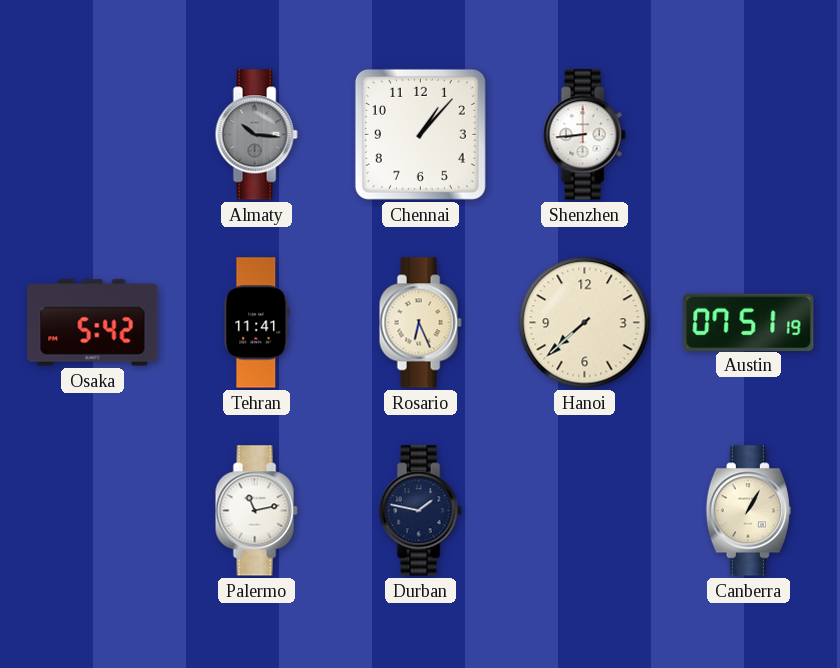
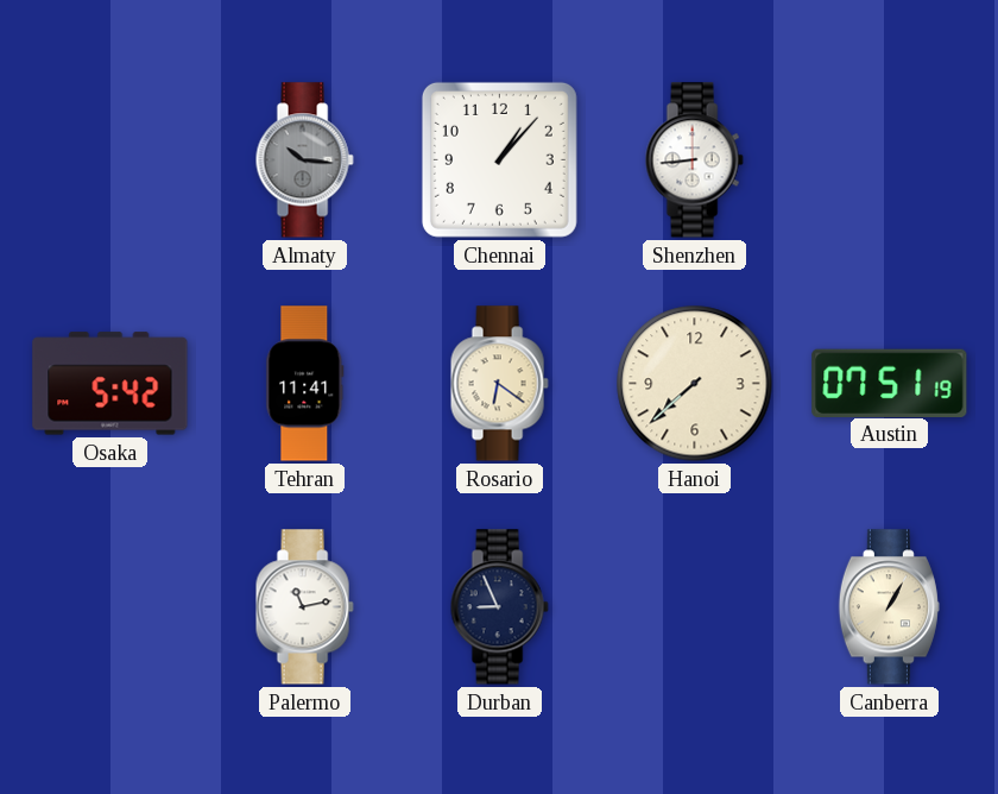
Rosario: 6:26 -> 6:21 (499, 384)
Durban: 1:47 -> 8:56 (499, 607)
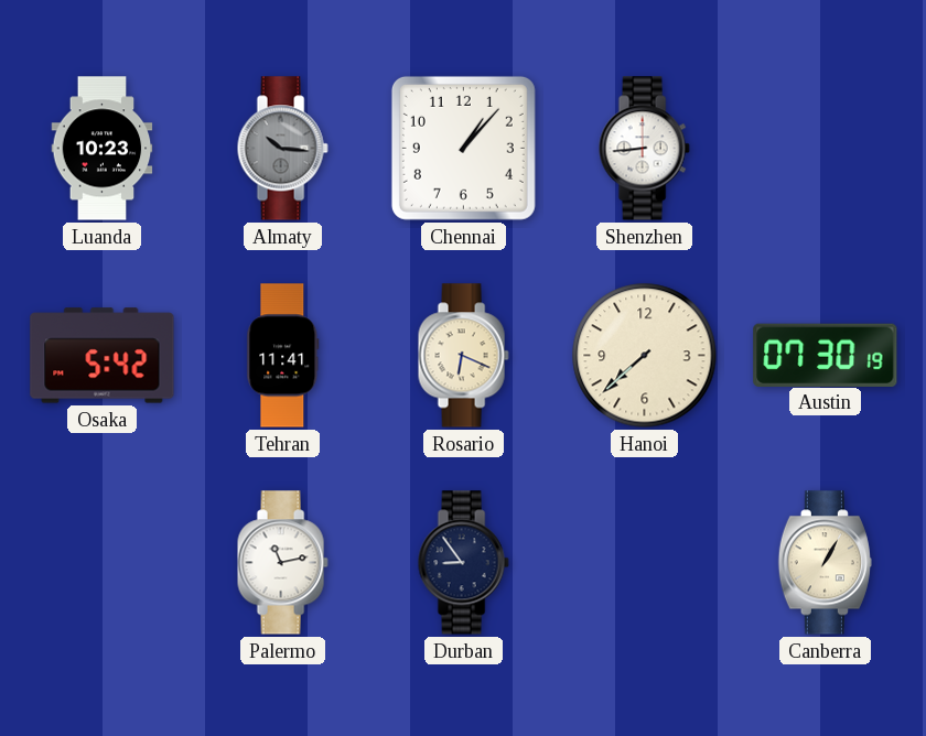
Luanda: none -> 10:23 (103, 149)
Rosario: 6:21 -> 6:19 (463, 356)
Austin: 07:51 -> 07:30 (826, 355)
Durban: 8:56 -> 8:54 (463, 563)
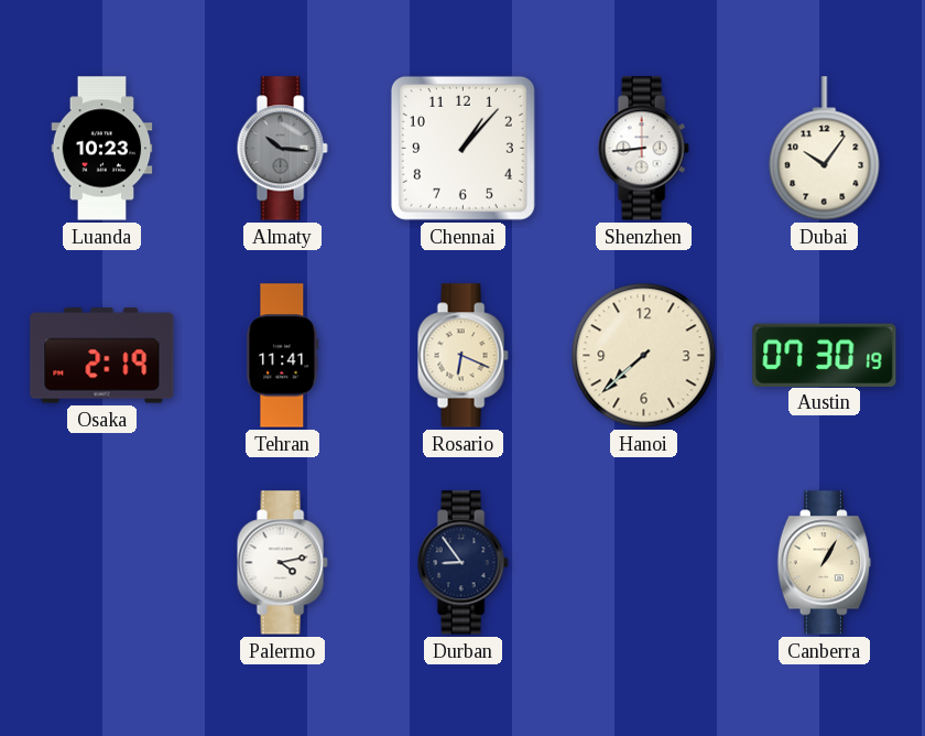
Dubai: none -> 10:06 (825, 149)
Osaka: 5:42 -> 2:19 (102, 356)
Palermo: 11:13 -> 4:13 (282, 563)
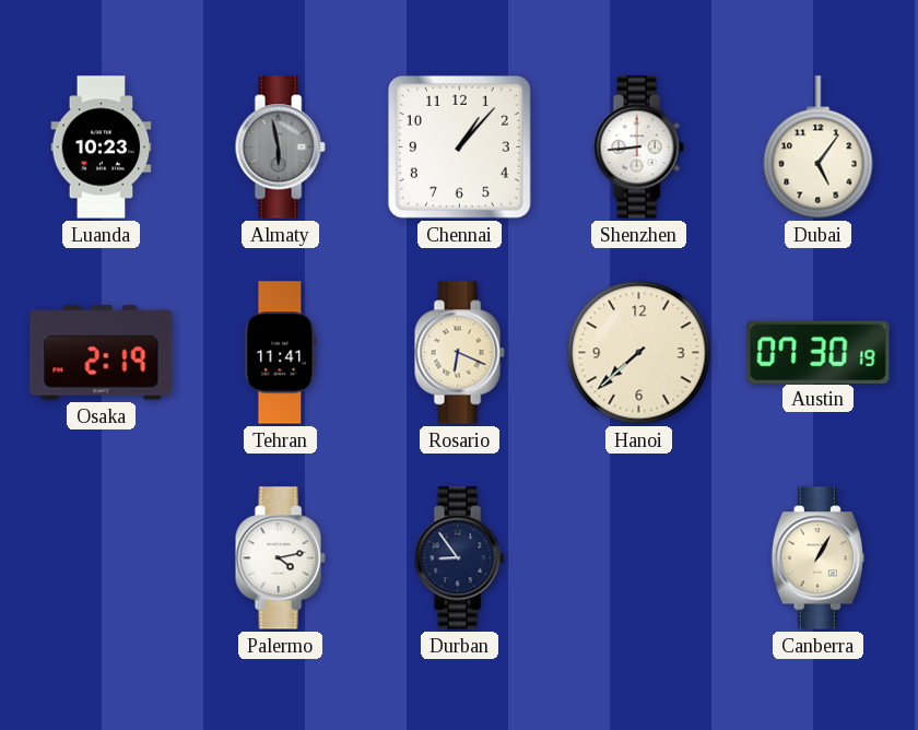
Almaty: 10:16 -> 5:58 (280, 148)
Dubai: 10:06 -> 5:06 (819, 148)
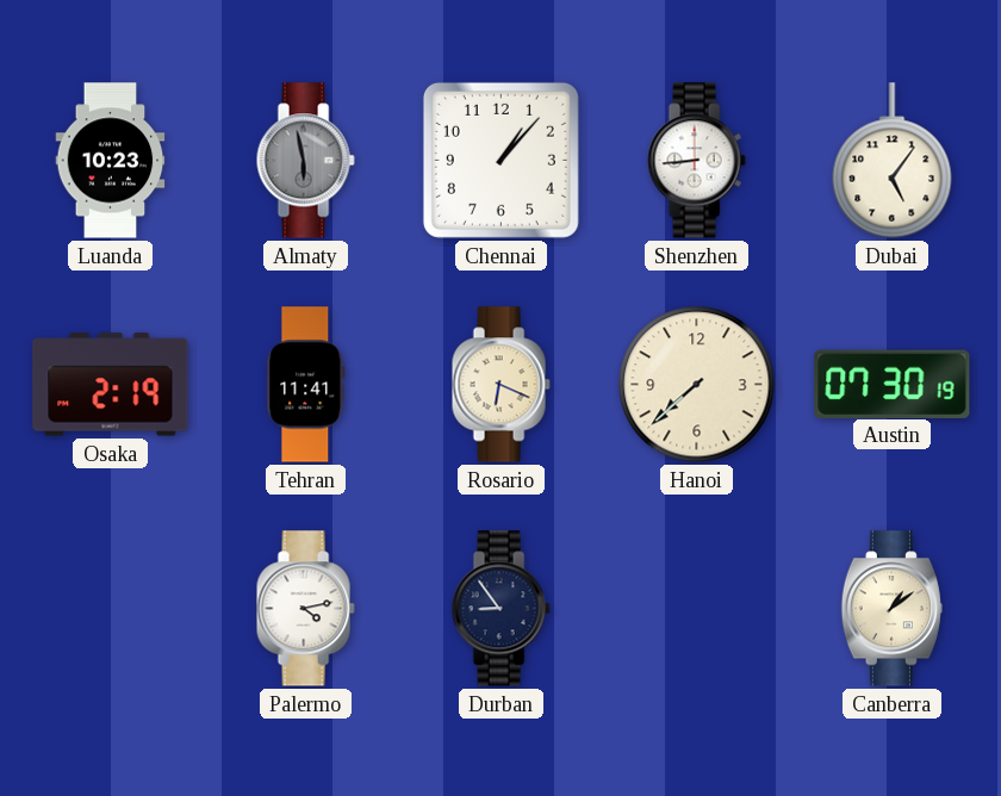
Canberra: 1:05 -> 1:09 (891, 609)
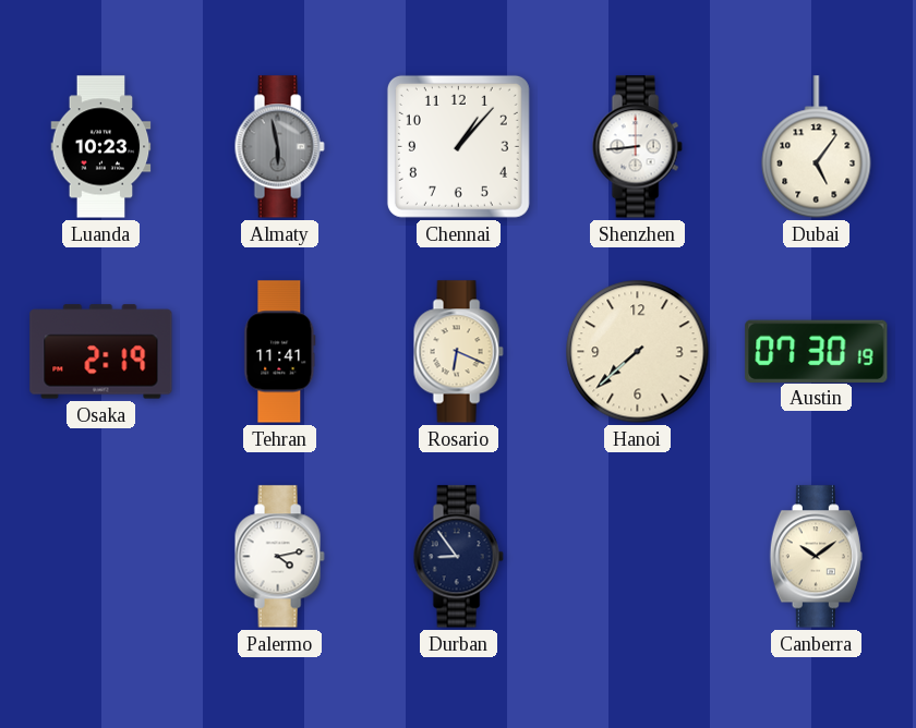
Canberra: 1:09 -> 10:09 (816, 557)
